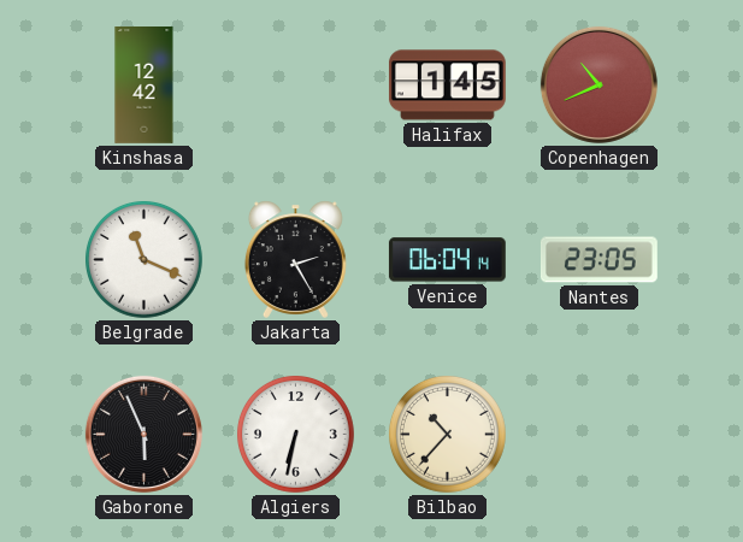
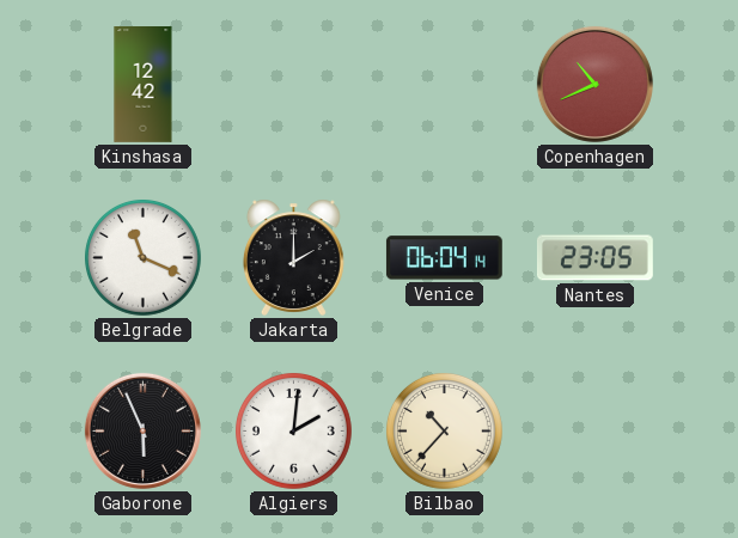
Halifax: 1:45 -> none (447, 86)
Jakarta: 2:25 -> 2:00 (293, 257)
Algiers: 6:32 -> 2:01 (293, 430)
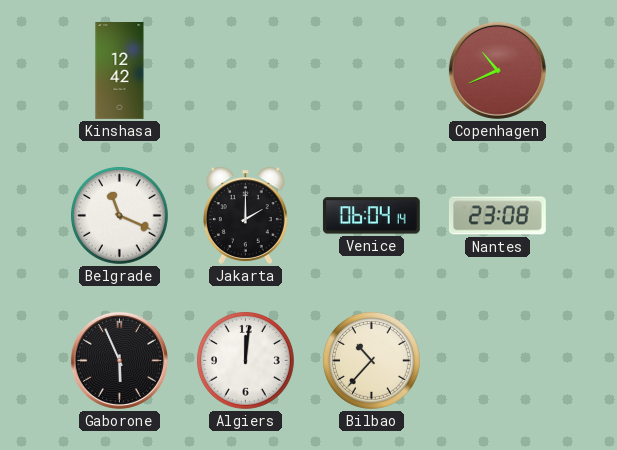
Nantes: 23:05 -> 23:08 (498, 216)
Algiers: 2:01 -> 12:01 (245, 360)
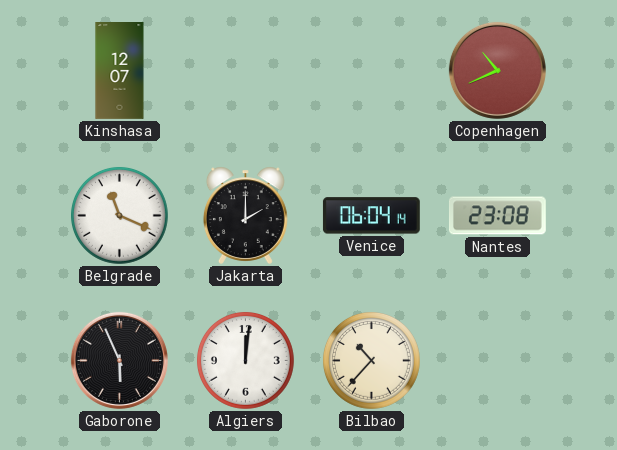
Kinshasa: 12:42 -> 12:07 (120, 71)
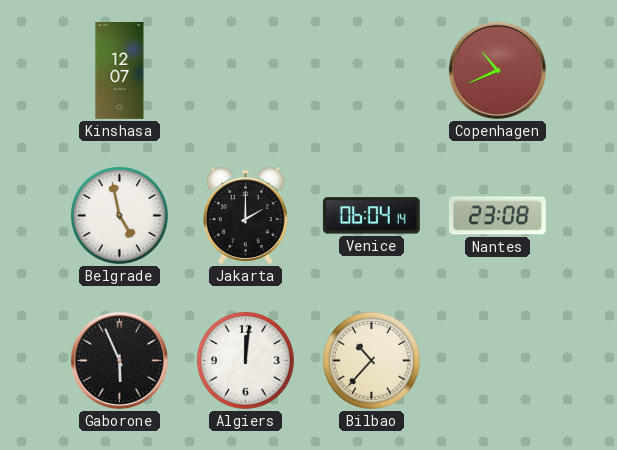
Belgrade: 11:19 -> 4:58 (119, 215)
